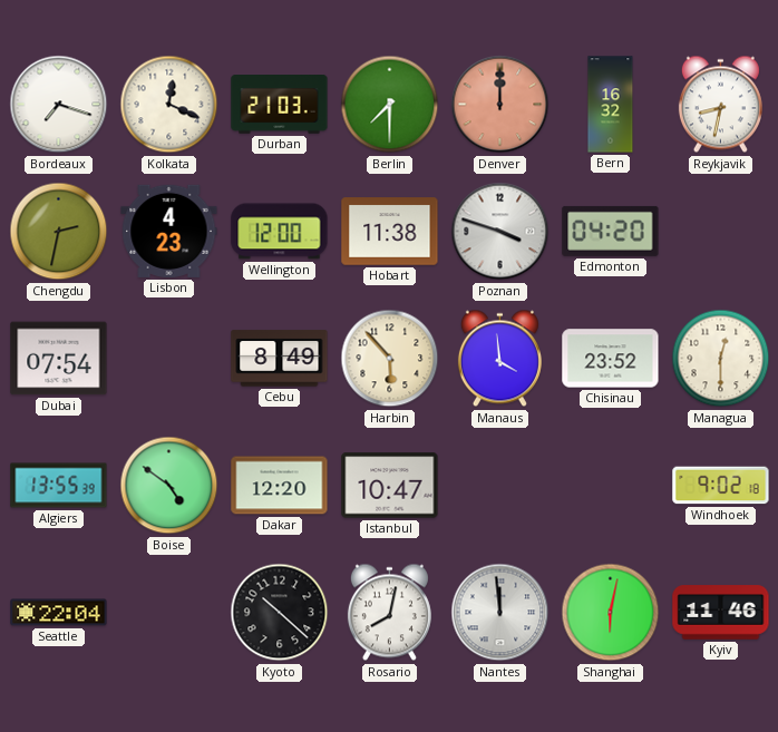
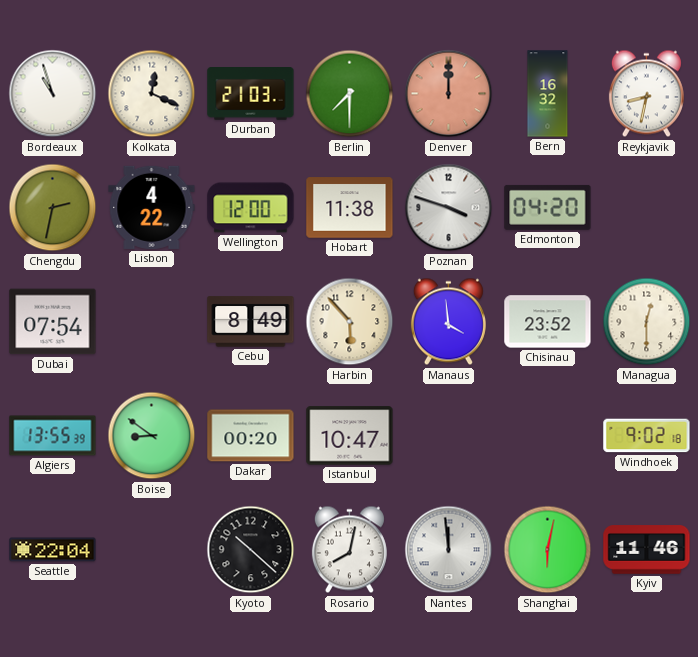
Bordeaux: 7:18 -> 10:57 (53, 94)
Lisbon: 4:23 -> 4:22 (152, 207)
Boise: 4:51 -> 8:51 (152, 436)
Dakar: 12:20 -> 00:20 (251, 436)
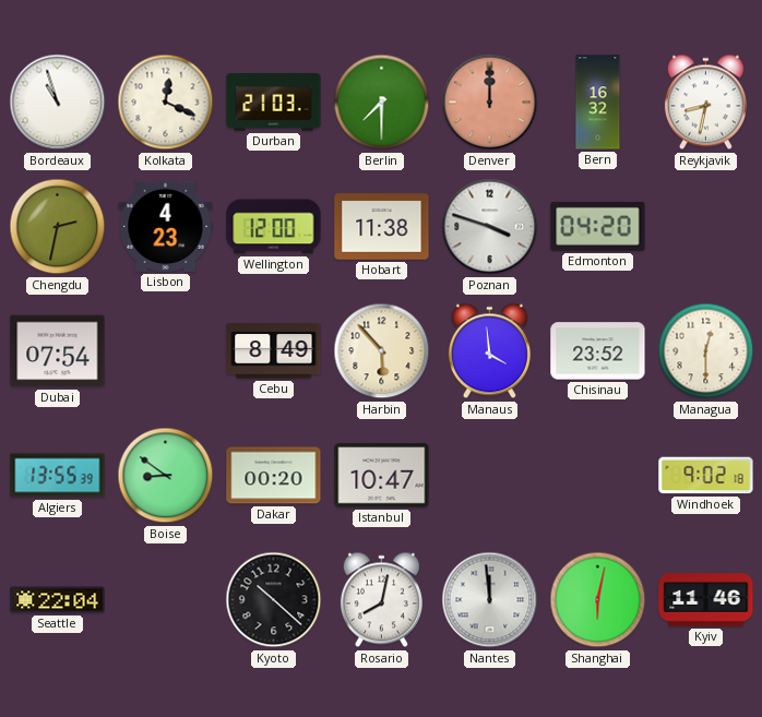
Lisbon: 4:22 -> 4:23 (166, 226)
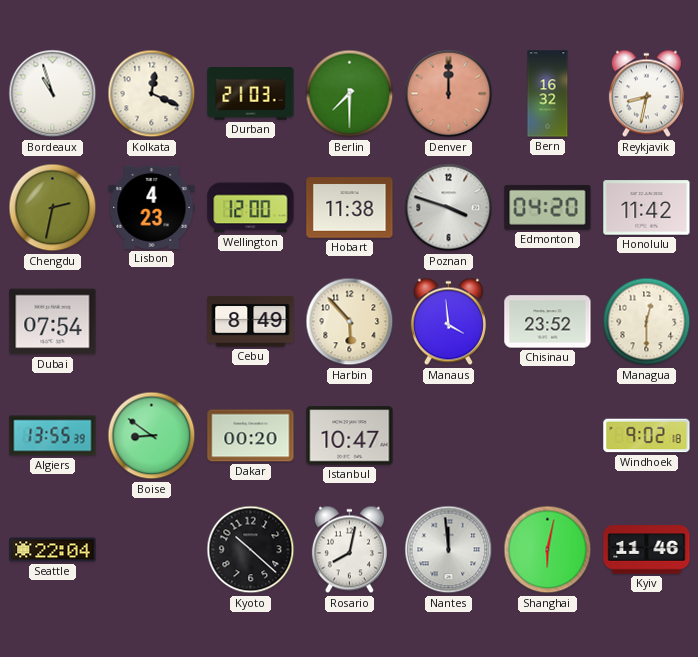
Honolulu: none -> 11:42 (647, 208)
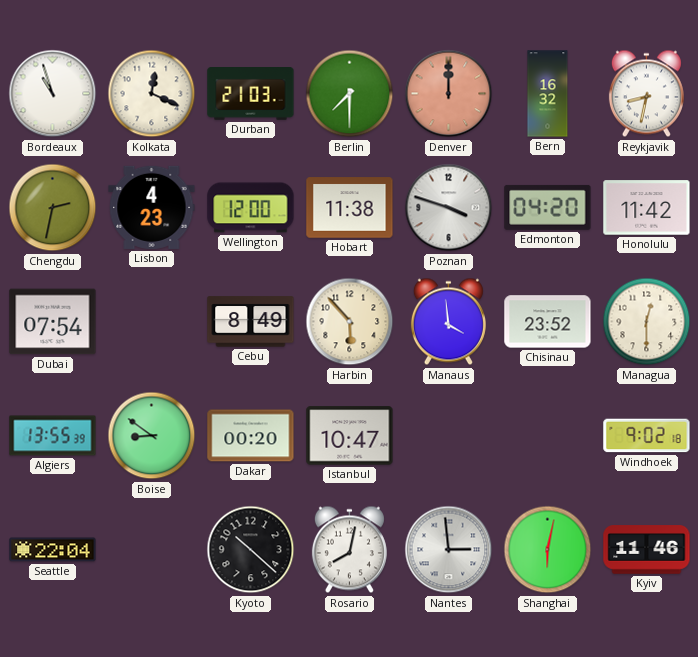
Nantes: 11:59 -> 2:59 (449, 550)
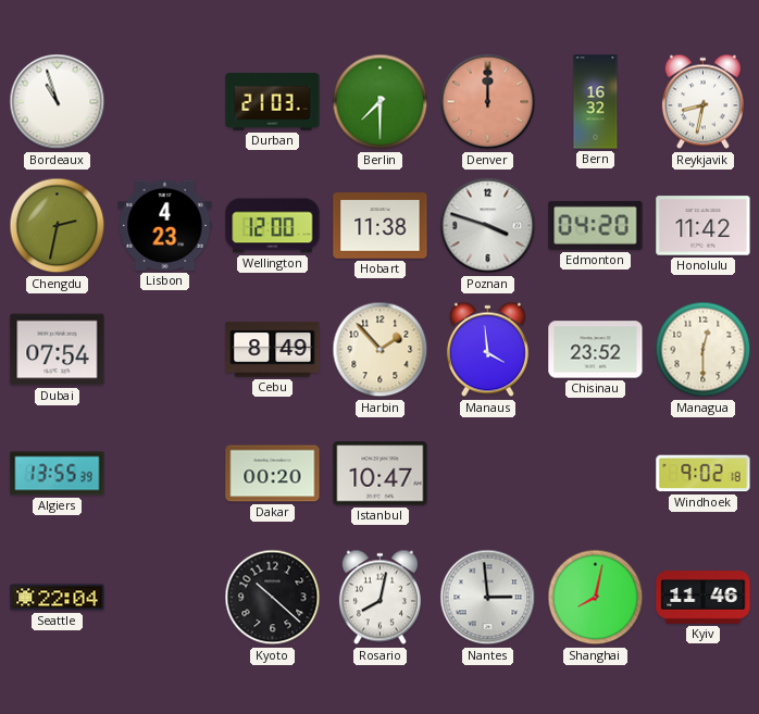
Kolkata: 12:19 -> none (152, 94)
Harbin: 5:53 -> 1:53 (381, 350)
Boise: 8:51 -> none (152, 436)
Shanghai: 6:02 -> 8:02 (596, 598)
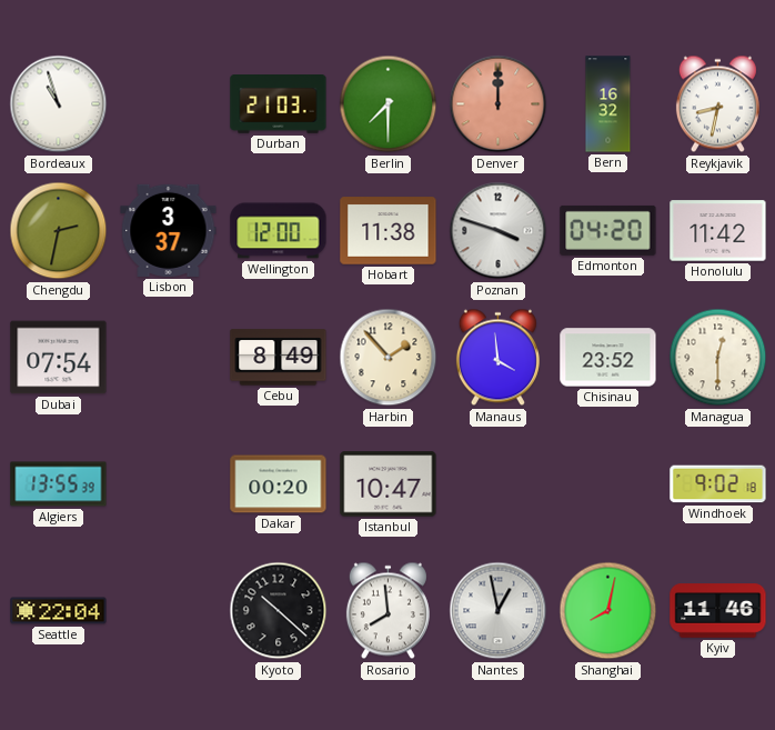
Lisbon: 4:23 -> 3:37 (169, 230)
Rosario: 8:02 -> 7:59 (387, 611)
Nantes: 2:59 -> 12:58 (499, 611)
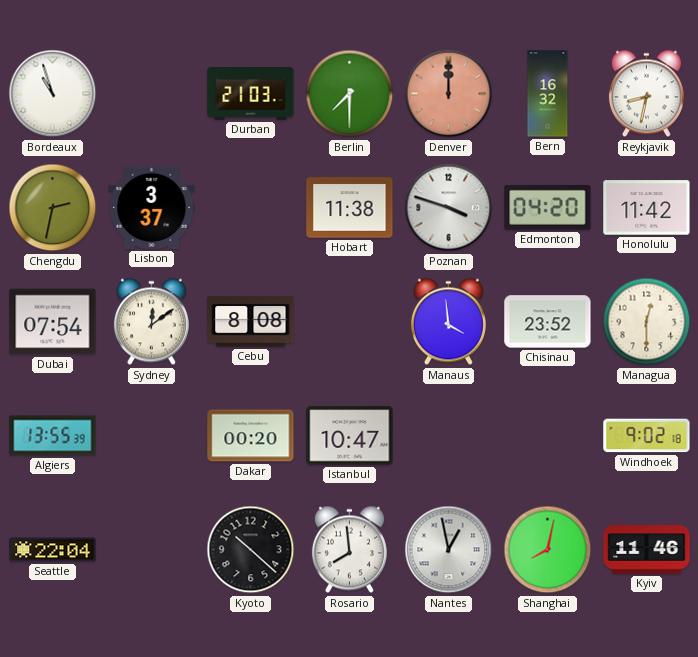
Wellington: 12:00 -> none (279, 231)
Sydney: none -> 12:09 (151, 322)
Cebu: 8:49 -> 8:08 (251, 322)
Harbin: 1:53 -> none (389, 358)
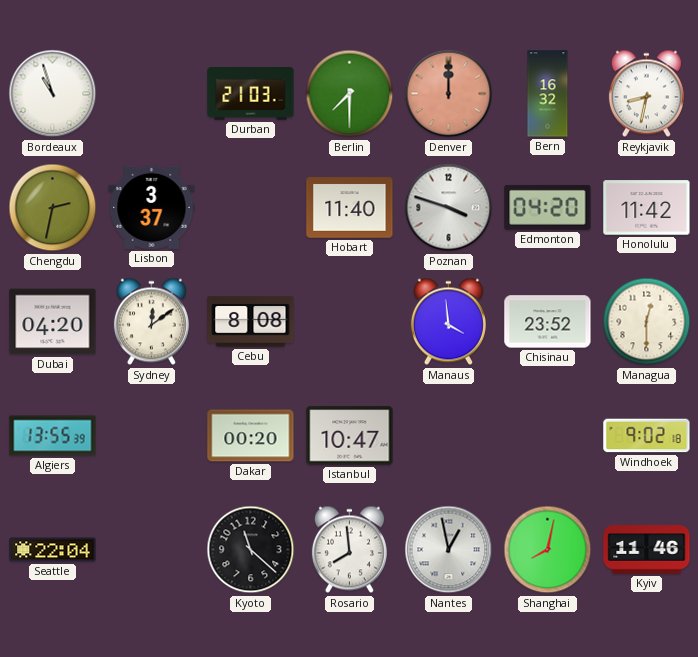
Hobart: 11:38 -> 11:40 (350, 208)
Dubai: 07:54 -> 04:20 (53, 322)
Kyoto: 10:22 -> 11:22 (251, 550)
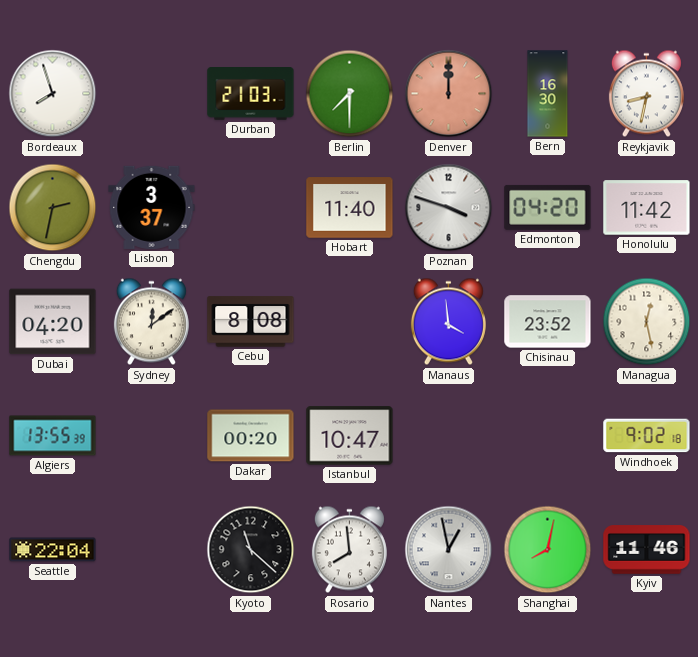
Bordeaux: 10:57 -> 7:57 (53, 94)
Bern: 16:32 -> 16:30 (548, 94)
Managua: 12:30 -> 12:28 (647, 322)
